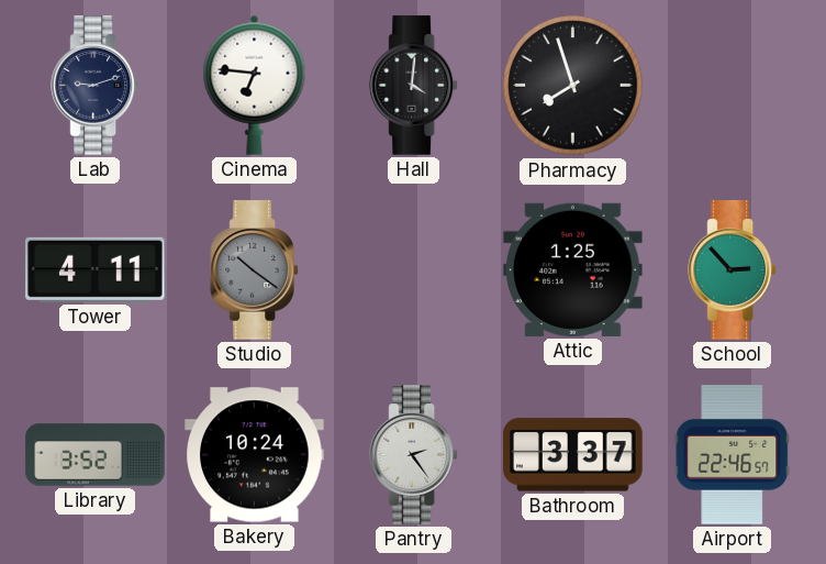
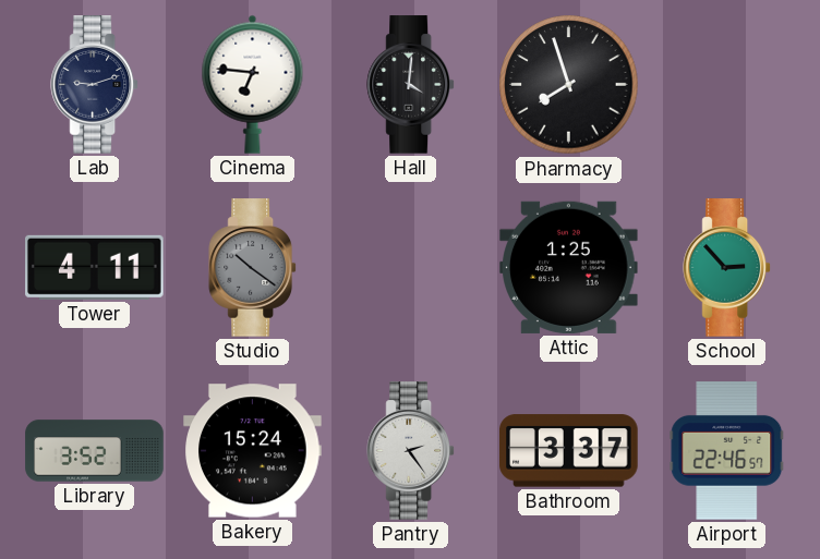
Bakery: 10:24 -> 15:24 (253, 451)
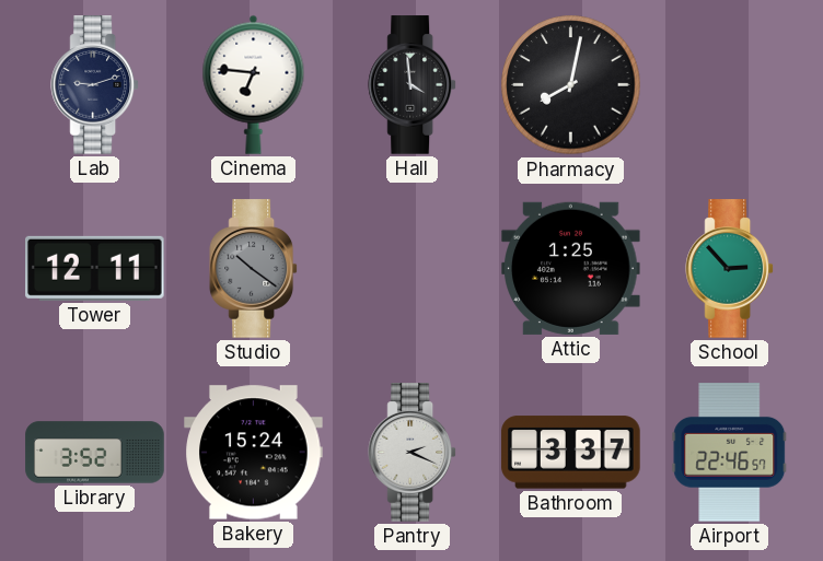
Hall: 4:01 -> 3:59 (413, 85)
Pharmacy: 7:57 -> 8:02 (571, 85)
Tower: 4:11 -> 12:11 (95, 268)
Pantry: 2:24 -> 2:19 (413, 453)
